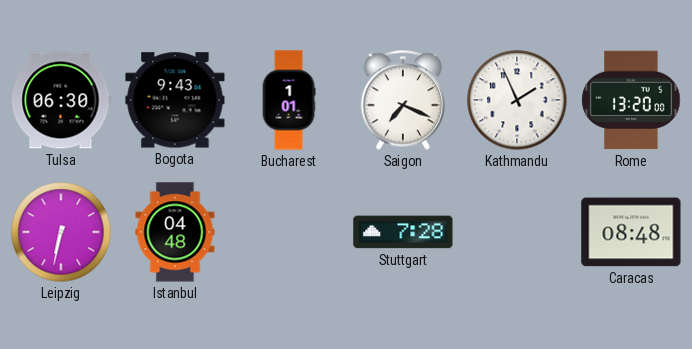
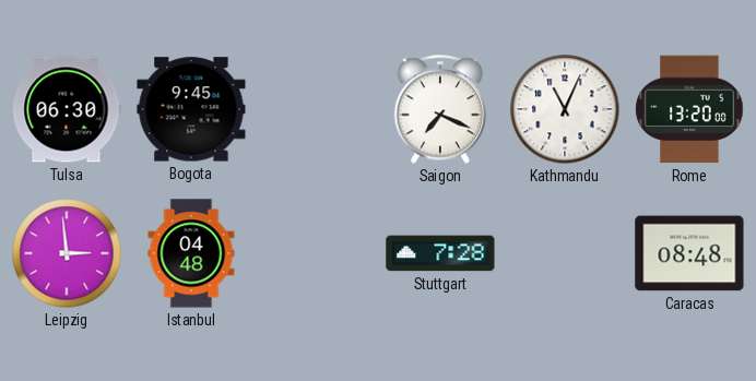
Bogota: 9:43 -> 9:45 (191, 109)
Bucharest: 1:01 -> none (289, 100)
Kathmandu: 1:56 -> 11:04 (565, 109)
Leipzig: 6:32 -> 2:59 (67, 253)
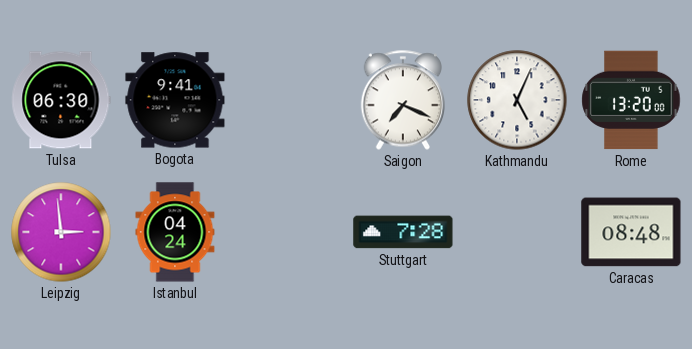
Bogota: 9:45 -> 9:41 (175, 100)
Kathmandu: 11:04 -> 5:04 (517, 100)
Istanbul: 04:48 -> 04:24 (175, 232)
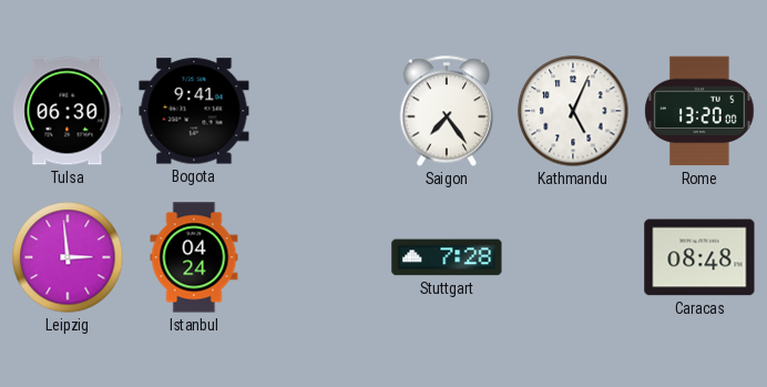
Saigon: 7:19 -> 7:24 (447, 111)
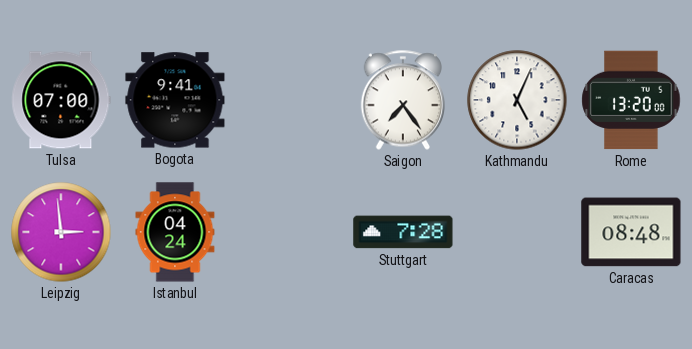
Tulsa: 06:30 -> 07:00 (61, 100)
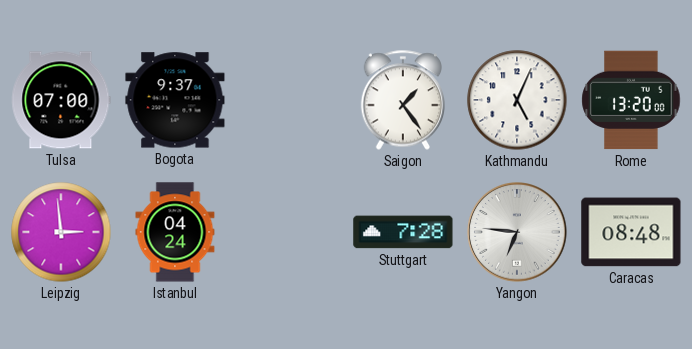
Bogota: 9:41 -> 9:37 (175, 100)
Saigon: 7:24 -> 1:24 (403, 100)
Yangon: none -> 6:46 (517, 232)
